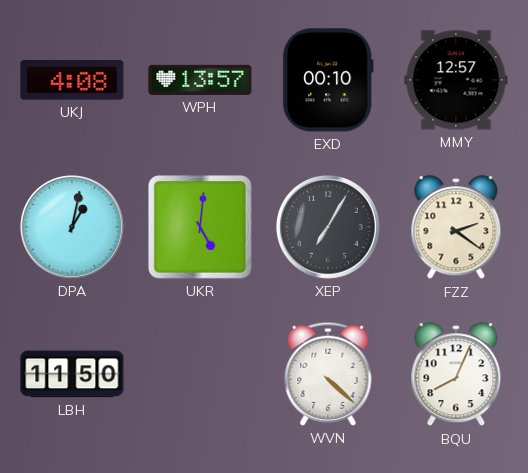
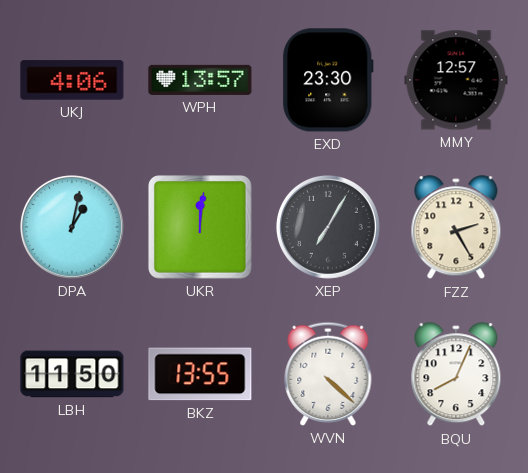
UKJ: 4:08 -> 4:06 (72, 80)
EXD: 00:10 -> 23:30 (328, 80)
UKR: 5:01 -> 12:01 (201, 228)
FZZ: 2:21 -> 2:25 (456, 228)
BKZ: none -> 13:55 (200, 374)
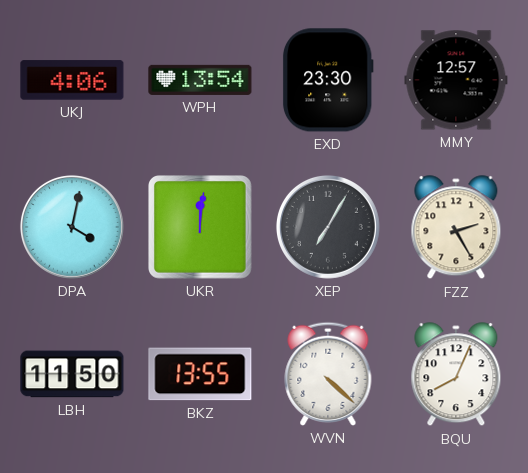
WPH: 13:57 -> 13:54 (200, 80)
DPA: 1:02 -> 4:02 (72, 227)
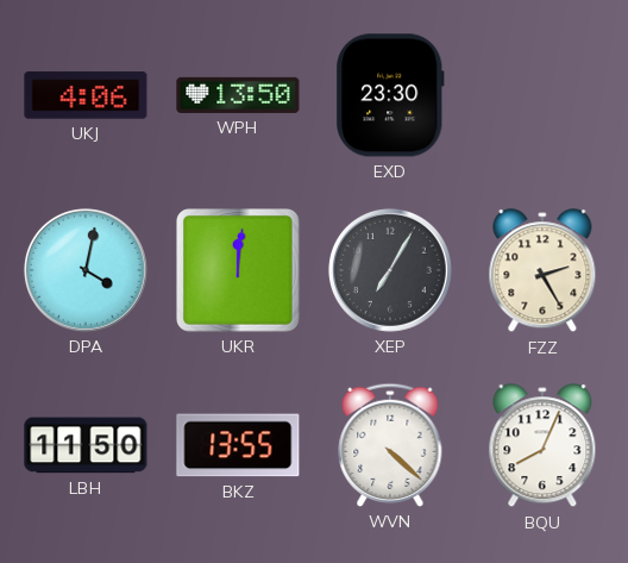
WPH: 13:54 -> 13:50 (238, 95)
MMY: 12:57 -> none (456, 80)
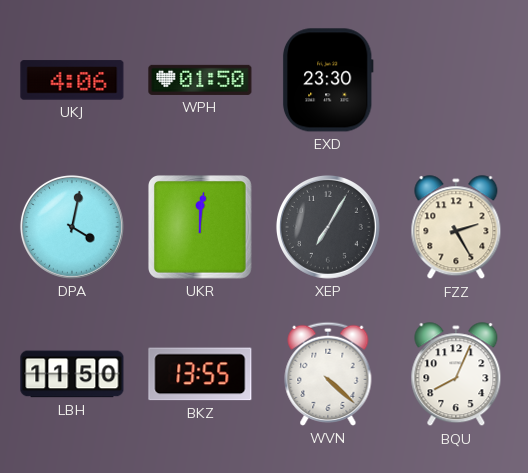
WPH: 13:50 -> 01:50 (200, 80)
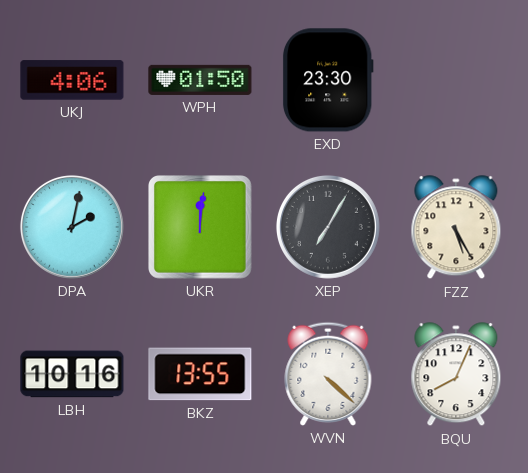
DPA: 4:02 -> 2:02 (72, 227)
FZZ: 2:25 -> 5:25 (456, 228)
LBH: 11:50 -> 10:16 (72, 374)
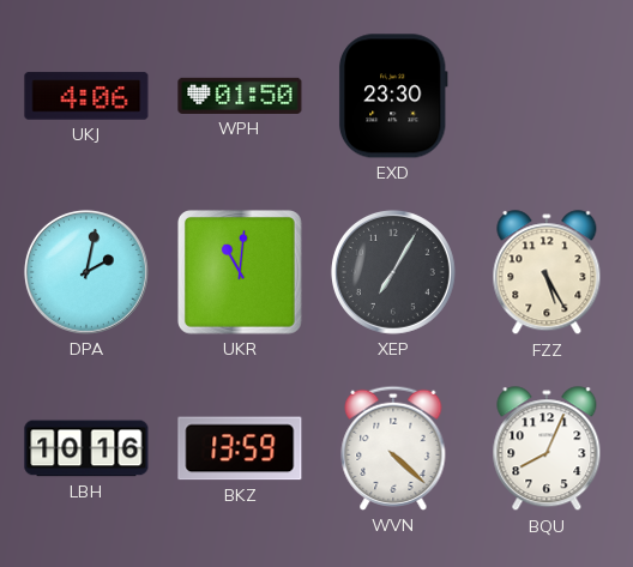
UKR: 12:01 -> 11:01 (241, 273)
BKZ: 13:55 -> 13:59 (240, 448)
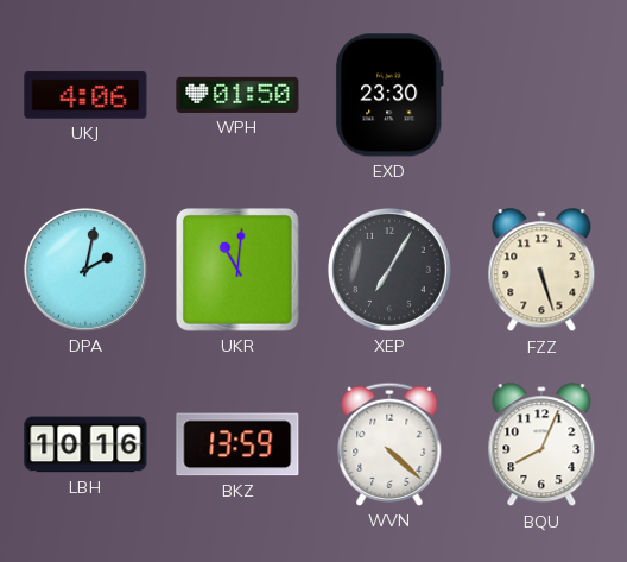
FZZ: 5:25 -> 5:27 (541, 271)
